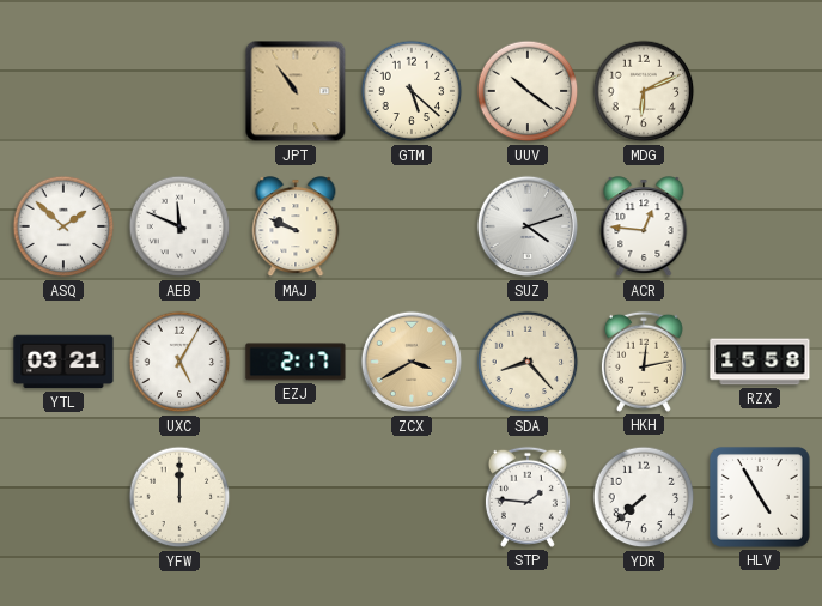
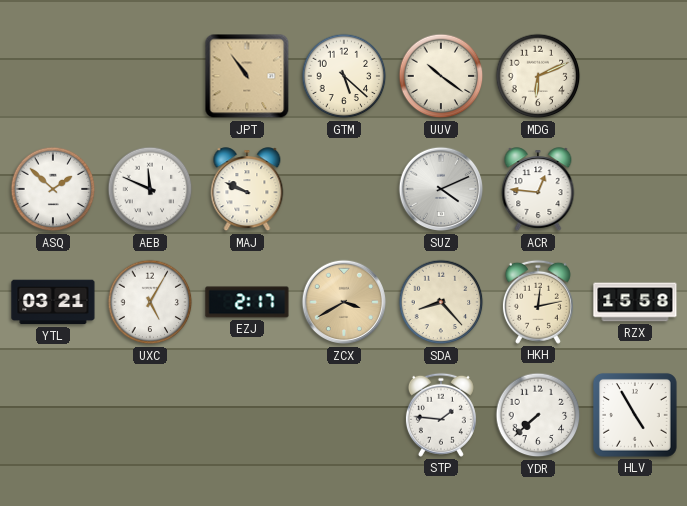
SUZ: 4:12 -> 4:11 (441, 189)
YFW: 12:00 -> none (179, 497)
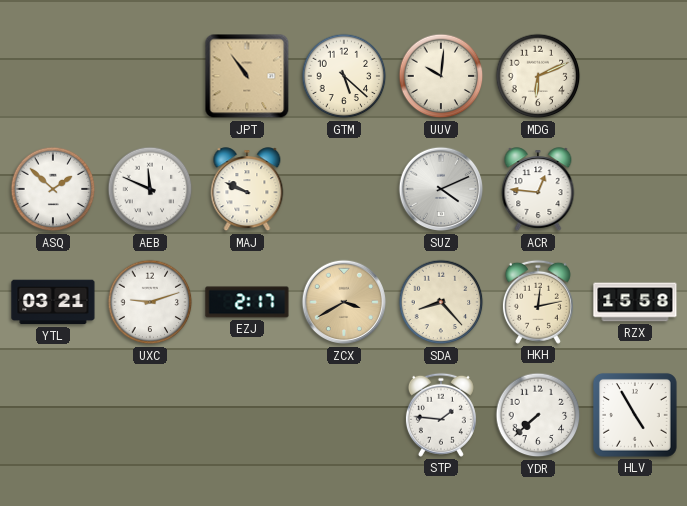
UUV: 10:21 -> 10:01 (441, 76)
UXC: 5:05 -> 9:12 (150, 302)
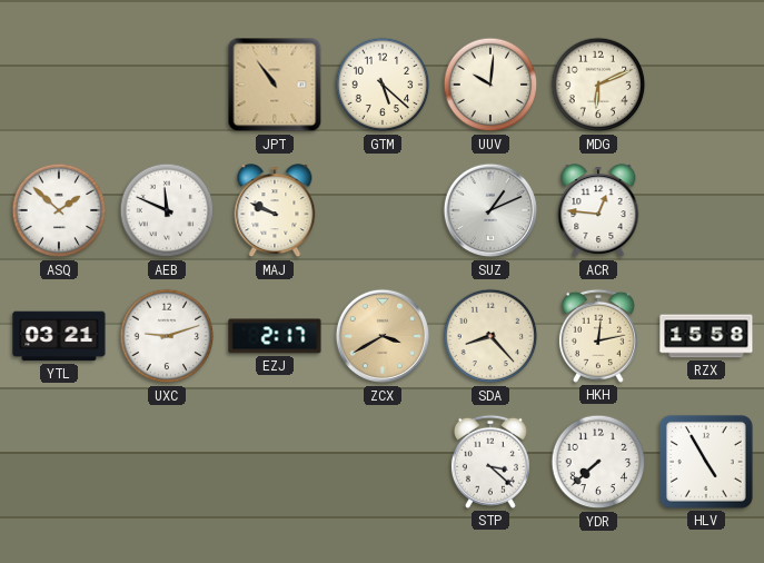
SUZ: 4:11 -> 1:11 (490, 210)
STP: 1:46 -> 3:22 (490, 462)
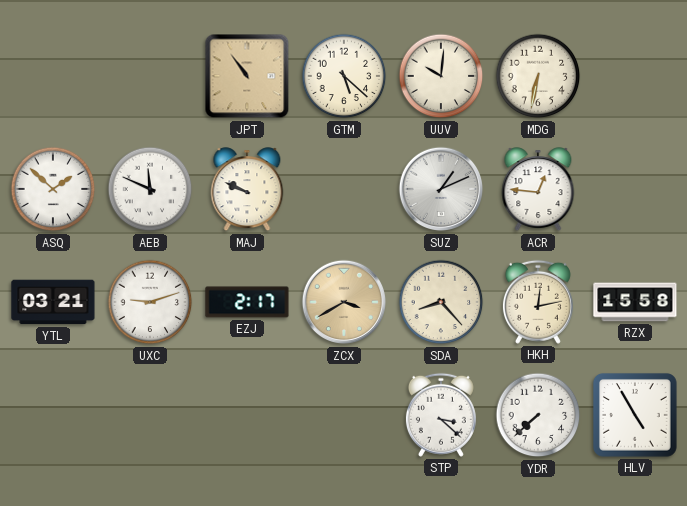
MDG: 6:11 -> 6:32 (538, 76)
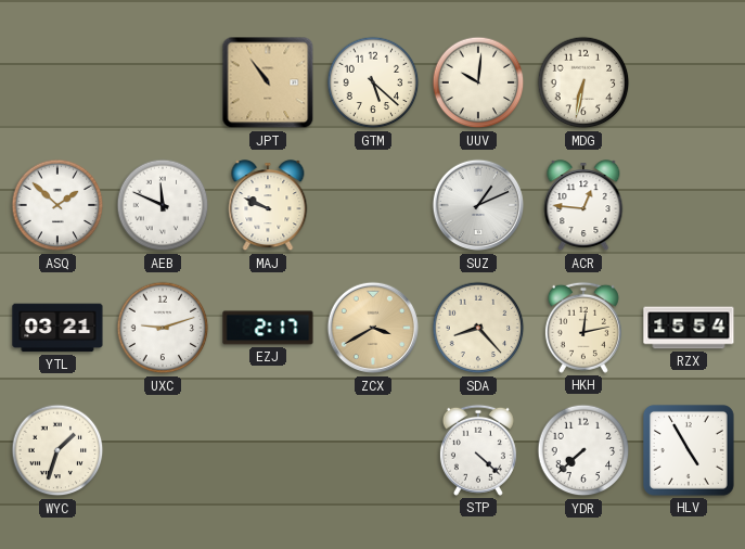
RZX: 15:58 -> 15:54 (689, 328)
WYC: none -> 1:33 (57, 450)
STP: 3:22 -> 4:22 (478, 450)
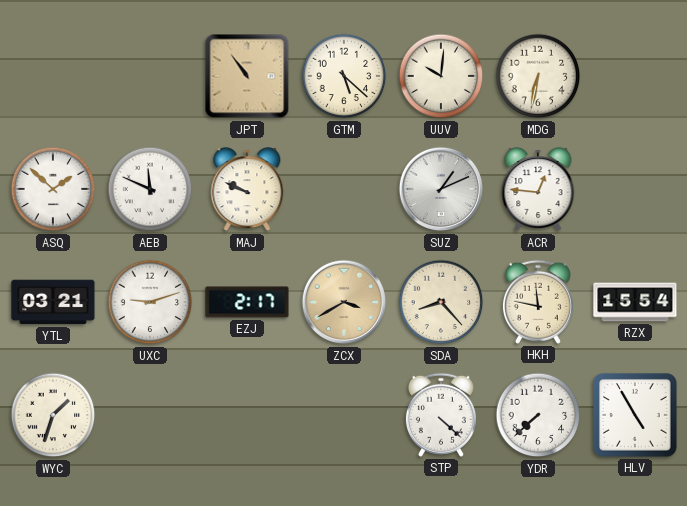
HKH: 12:13 -> 11:47 (538, 302)
